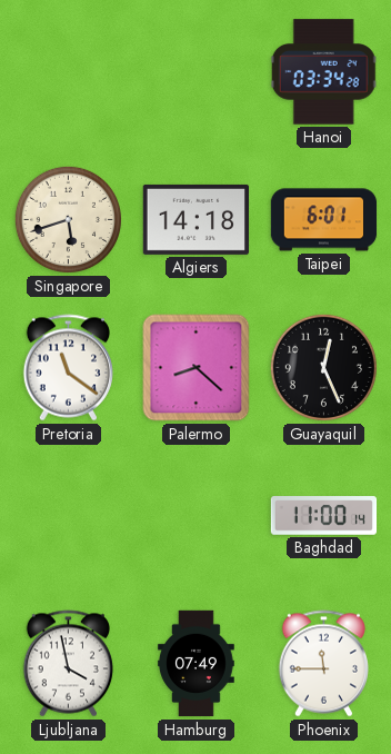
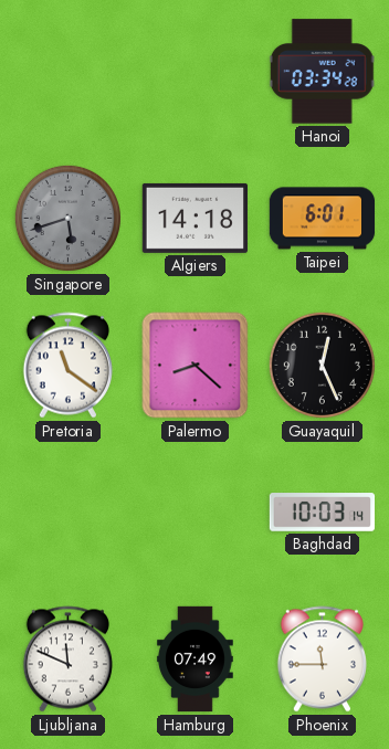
Singapore dial: cream -> grey (67, 218)
Baghdad: 11:00 -> 10:03 (323, 513)
Ljubljana: 3:58 -> 11:49 (67, 660)
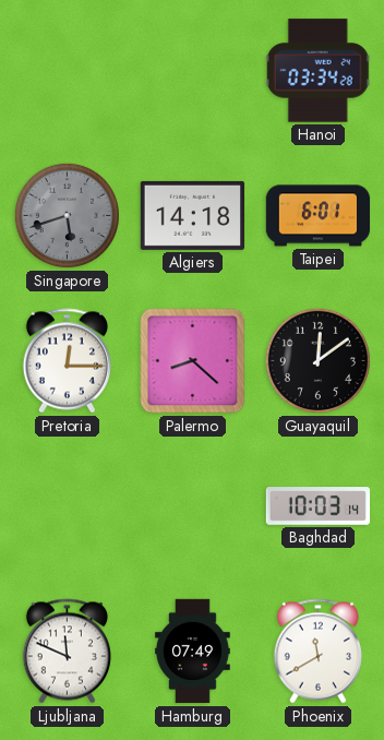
Pretoria: 11:21 -> 12:15 (67, 361)
Guayaquil: 12:26 -> 12:09 (317, 360)
Phoenix: 11:45 -> 11:40 (317, 652)
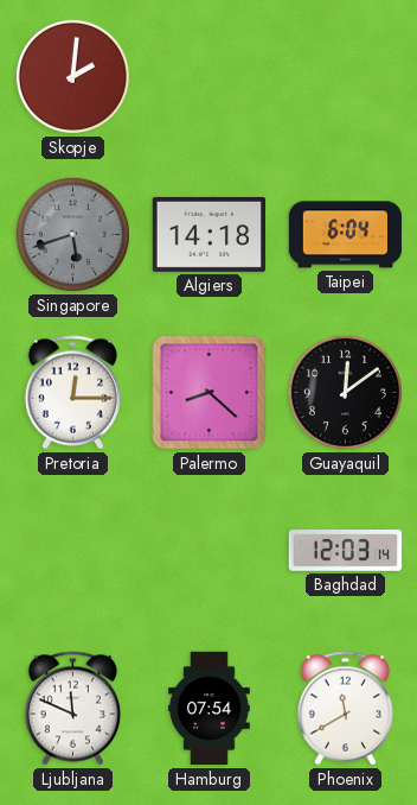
Skopje: none -> 2:01 (72, 76)
Hanoi: 03:34 -> none (317, 71)
Taipei: 6:01 -> 6:04 (346, 235)
Baghdad: 10:03 -> 12:03 (346, 551)
Hamburg: 07:49 -> 07:54 (210, 709)
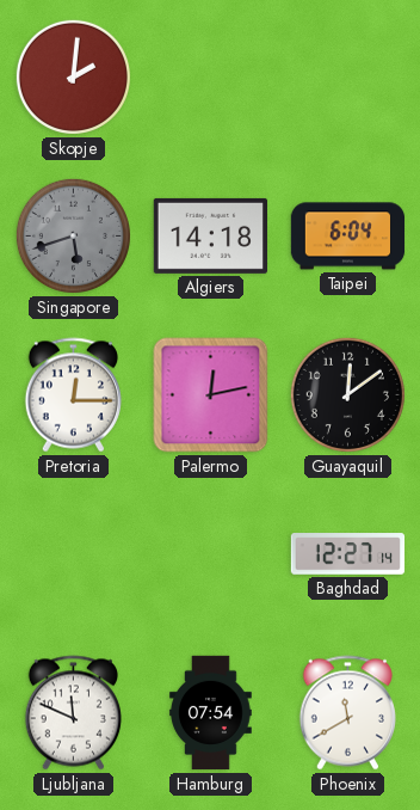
Palermo: 8:22 -> 12:13 (211, 395)
Baghdad: 12:03 -> 12:27 (348, 554)
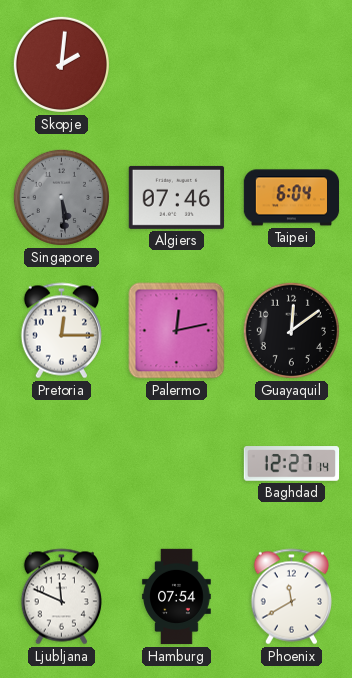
Singapore: 5:42 -> 5:29 (61, 197)
Algiers: 14:18 -> 07:46 (176, 197)
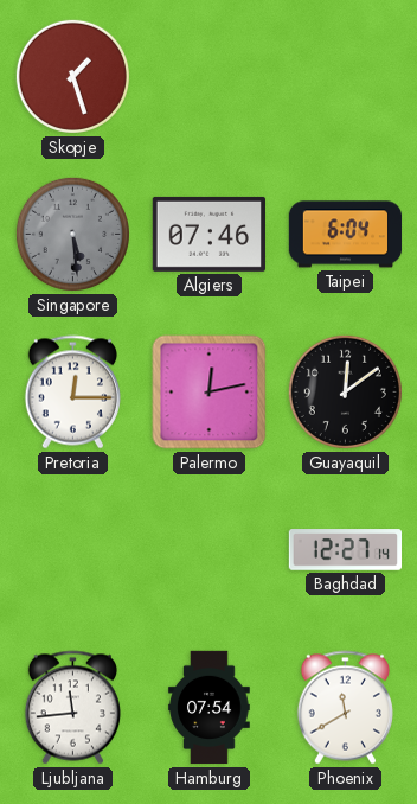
Skopje: 2:01 -> 1:27 (72, 76)
Ljubljana: 11:49 -> 11:44 (72, 708)
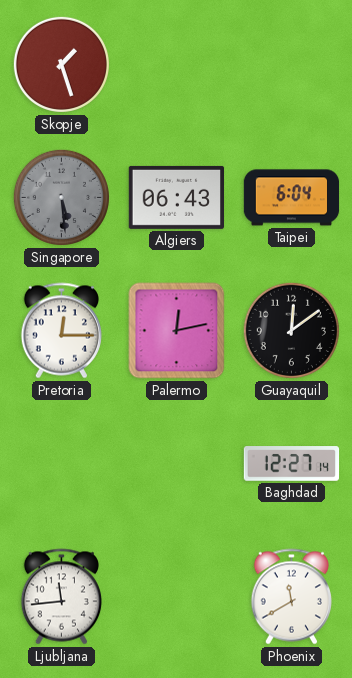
Algiers: 07:46 -> 06:43 (176, 197)
Hamburg: 07:54 -> none (210, 708)
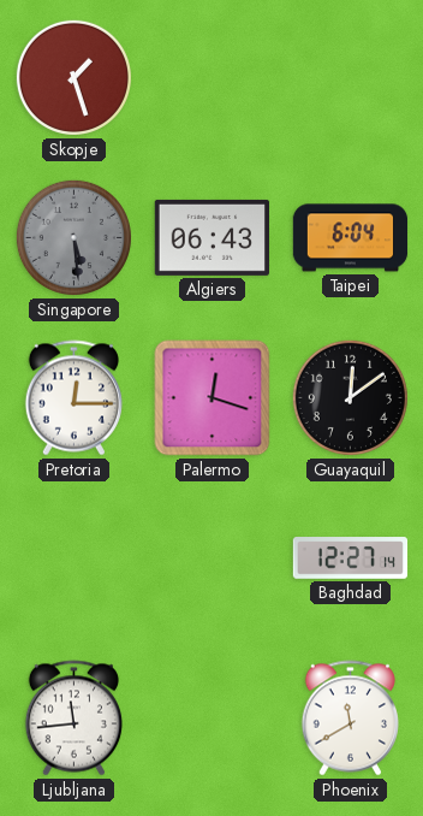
Palermo: 12:13 -> 12:18 (213, 398)
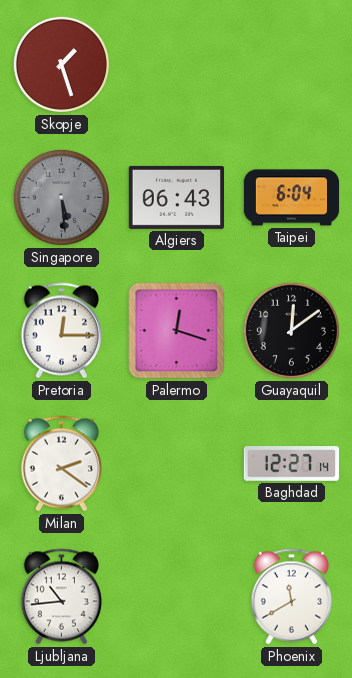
Milan: none -> 2:21 (61, 464)
Ljubljana: 11:44 -> 10:44 (61, 597)
